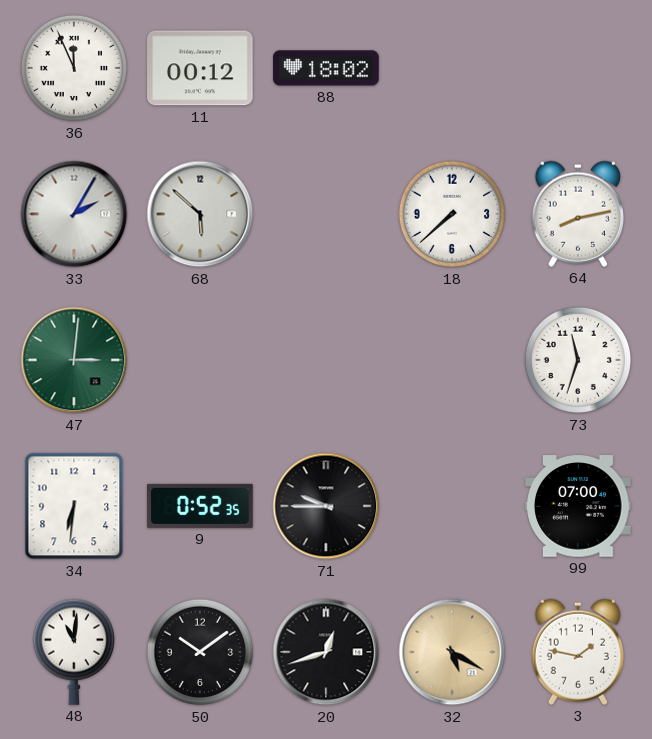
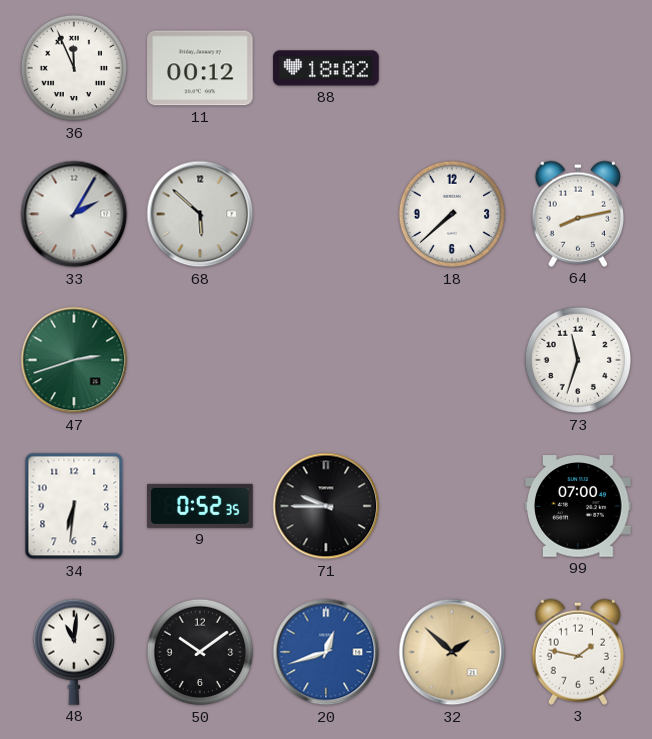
47: 3:01 -> 2:42 (74, 360)
20 dial: black -> blue (326, 652)
32: 5:20 -> 1:52 (452, 652)
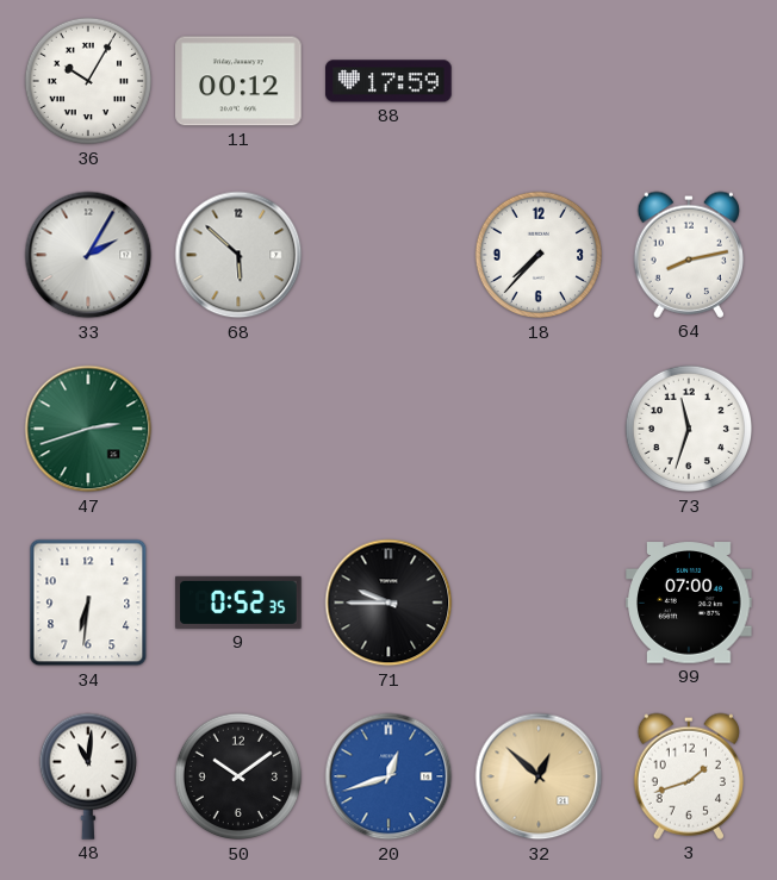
36: 11:56 -> 10:05 (88, 81)
88: 18:02 -> 17:59 (388, 81)
18: 7:38 -> 7:37 (539, 255)
32: 1:52 -> 12:52 (539, 776)
3: 1:47 -> 1:42 (688, 776)
